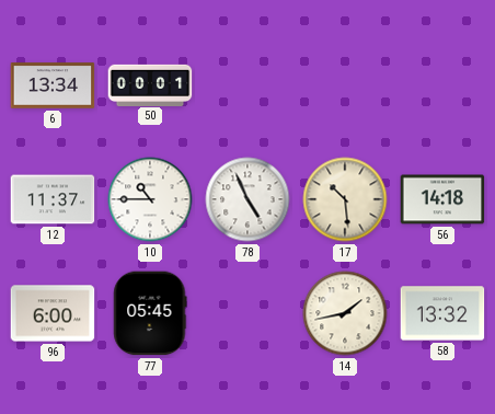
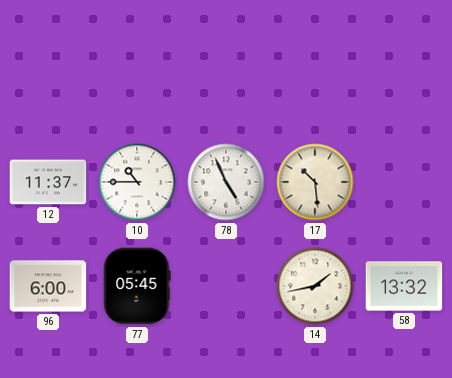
6: 13:34 -> none (53, 85)
50: 00:01 -> none (150, 84)
56: 14:18 -> none (442, 199)
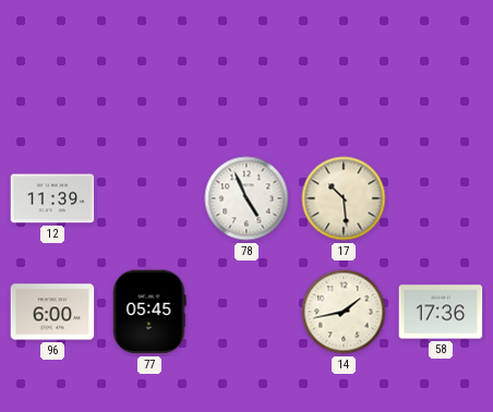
12: 11:37 -> 11:39 (52, 198)
10: 10:45 -> none (137, 182)
58: 13:32 -> 17:36 (441, 312)
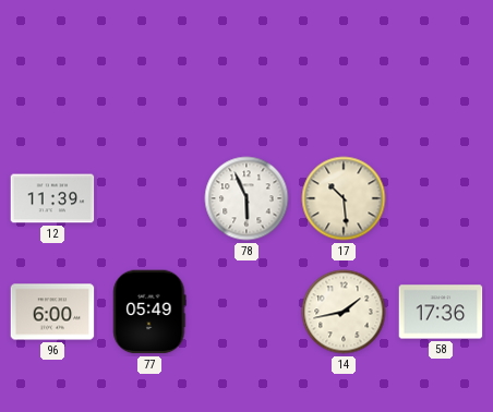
78: 4:56 -> 5:56 (246, 198)
77: 05:45 -> 05:49 (149, 312)
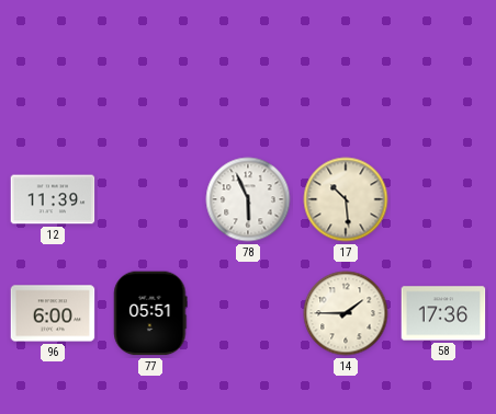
77: 05:49 -> 05:51 (150, 313)
14: 1:43 -> 1:45 (346, 313)
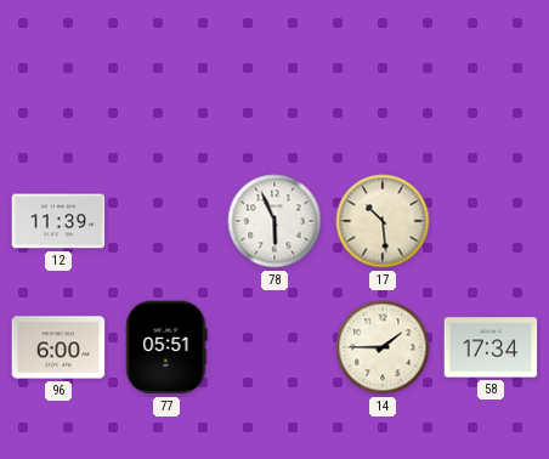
58: 17:36 -> 17:34 (491, 347)
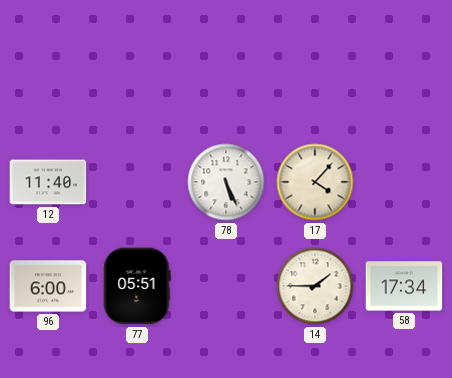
12: 11:39 -> 11:40 (48, 182)
78: 5:56 -> 5:26 (226, 182)
17: 10:29 -> 4:07 (315, 182)
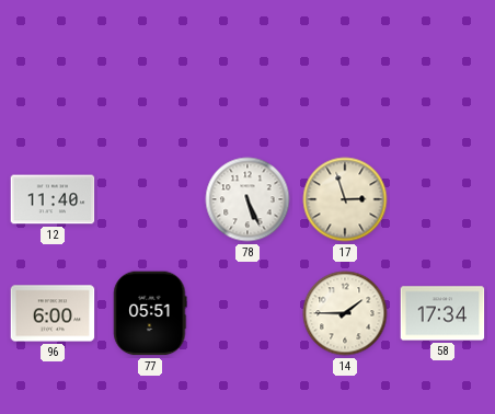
17: 4:07 -> 2:57 (345, 199)
